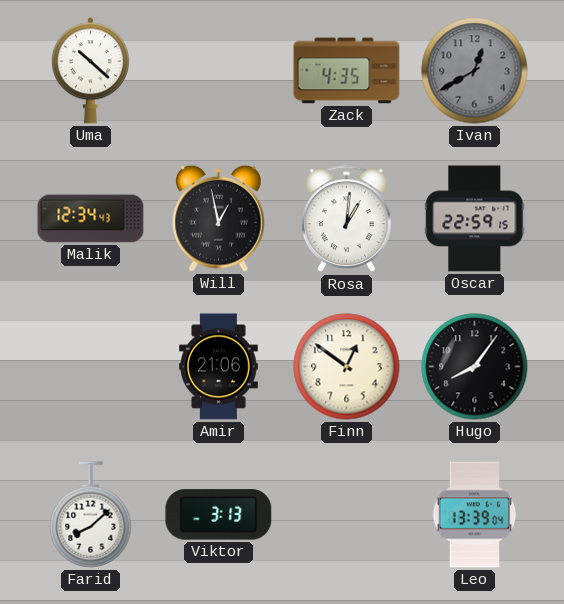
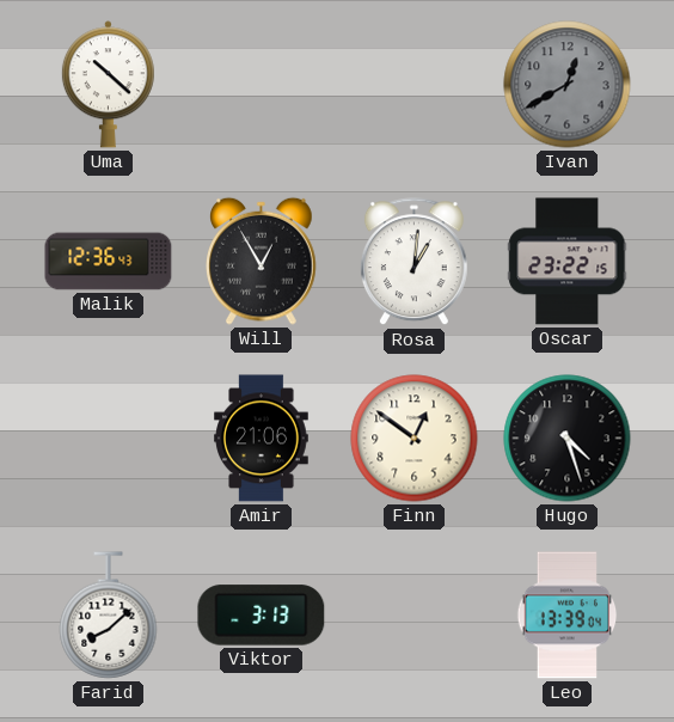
Zack: 4:35 -> none (347, 71)
Malik: 12:34 -> 12:36 (109, 262)
Will: 12:58 -> 12:55 (262, 261)
Oscar: 22:59 -> 23:22 (568, 262)
Hugo: 8:06 -> 4:27 (568, 439)
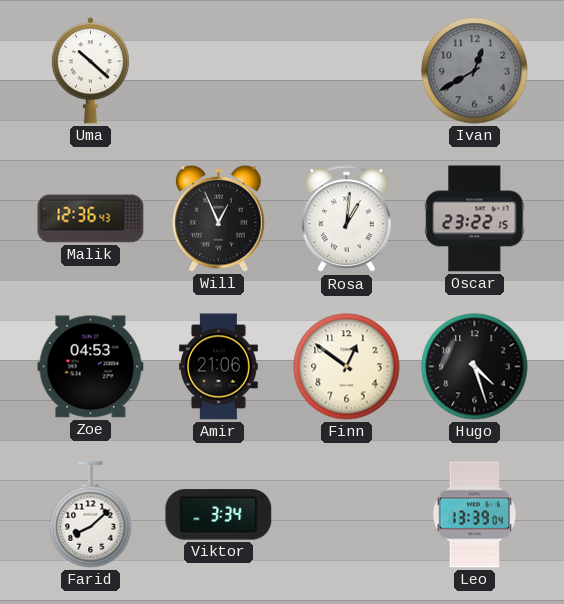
Will: 12:55 -> 12:56 (219, 218)
Zoe: none -> 04:53 (91, 367)
Viktor: 3:13 -> 3:34 (219, 515)
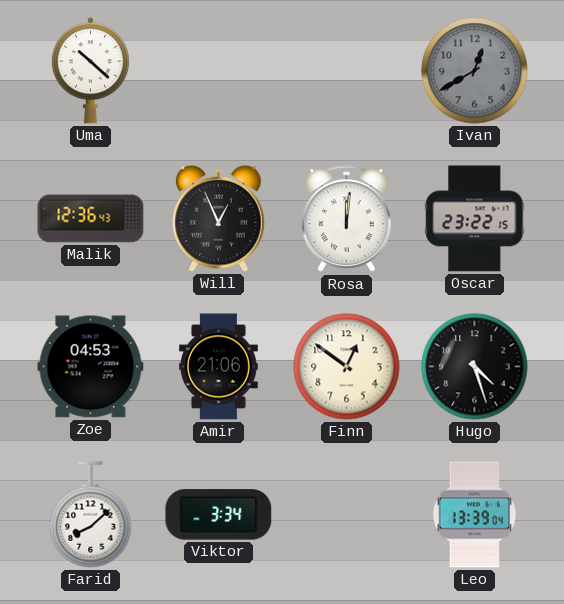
Rosa: 1:01 -> 12:01 (346, 219)
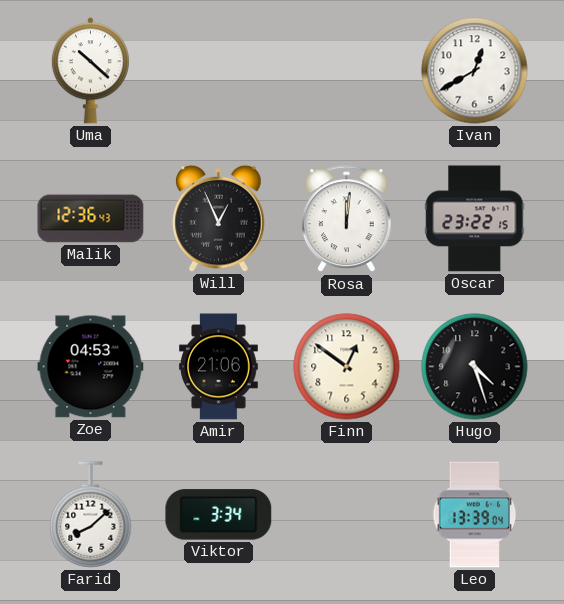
Ivan dial: grey -> white (475, 71)
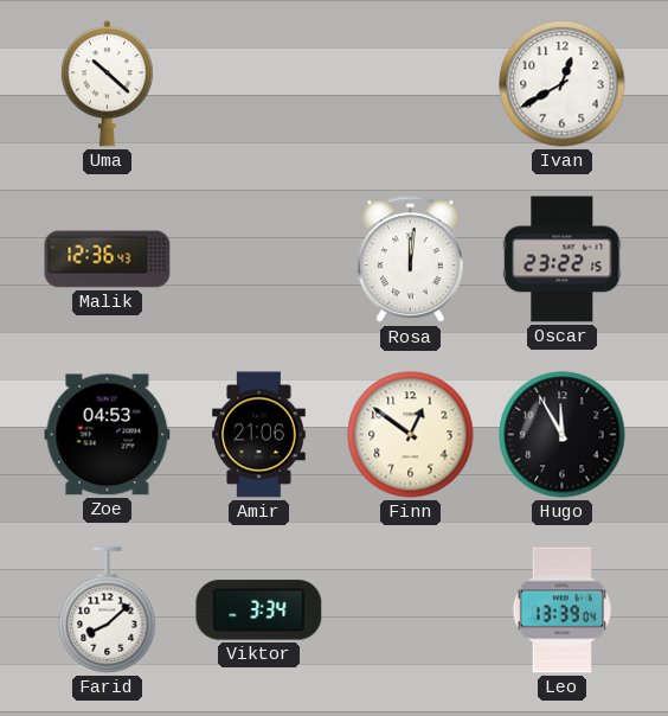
Will: 12:56 -> none (219, 218)
Hugo: 4:27 -> 11:55 (563, 435)
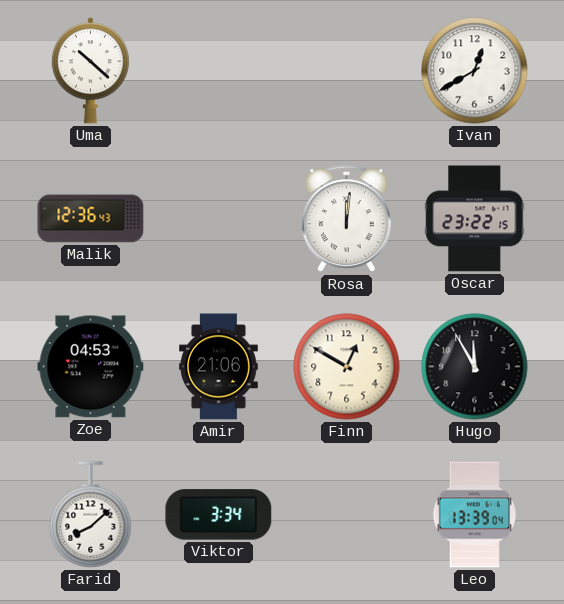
Finn: 12:51 -> 12:50 (347, 367)
